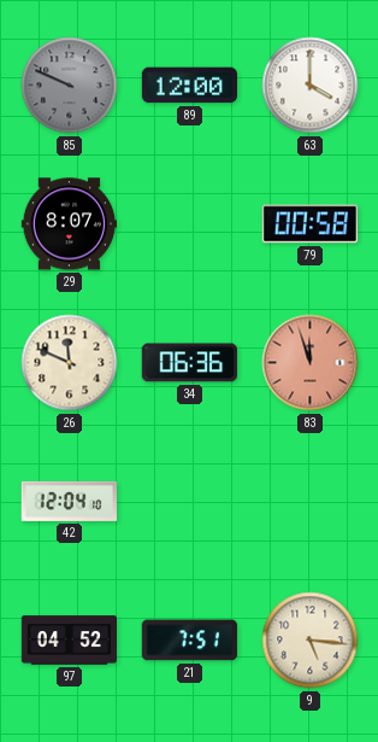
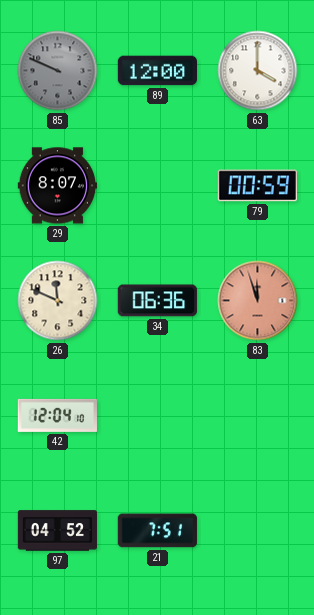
79: 00:58 -> 00:59 (257, 186)
9: 5:16 -> none (311, 641)
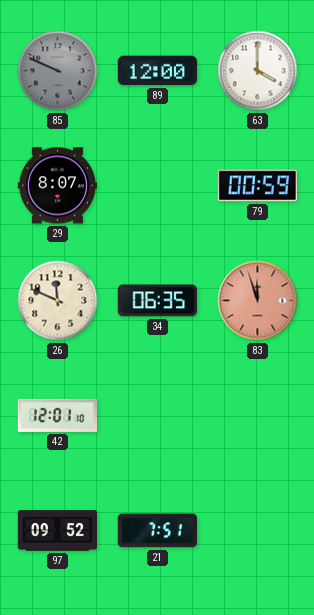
34: 06:36 -> 06:35 (157, 301)
42: 12:04 -> 12:01 (57, 415)
97: 04:52 -> 09:52 (57, 531)
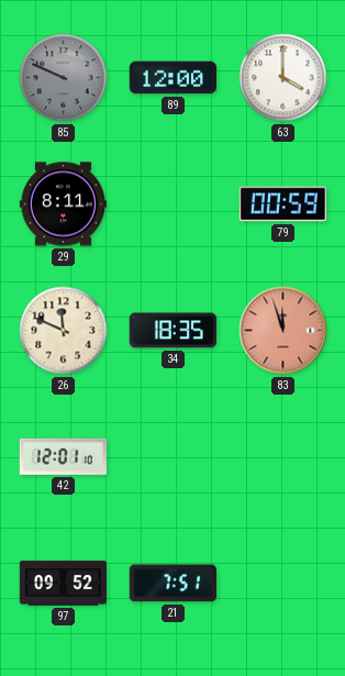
29: 8:07 -> 8:11 (63, 204)
34: 06:35 -> 18:35 (172, 331)
